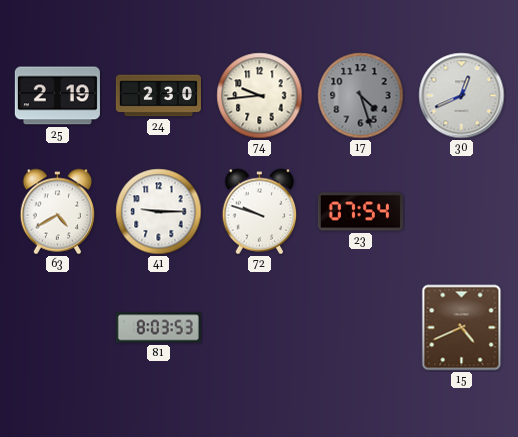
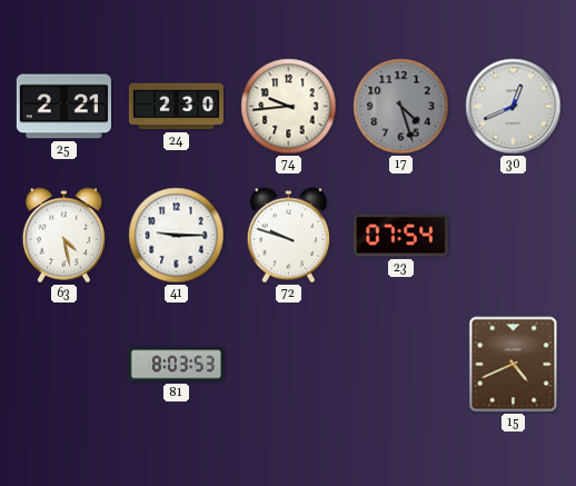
25: 2:19 -> 2:21 (63, 107)
63: 4:40 -> 4:28 (64, 236)
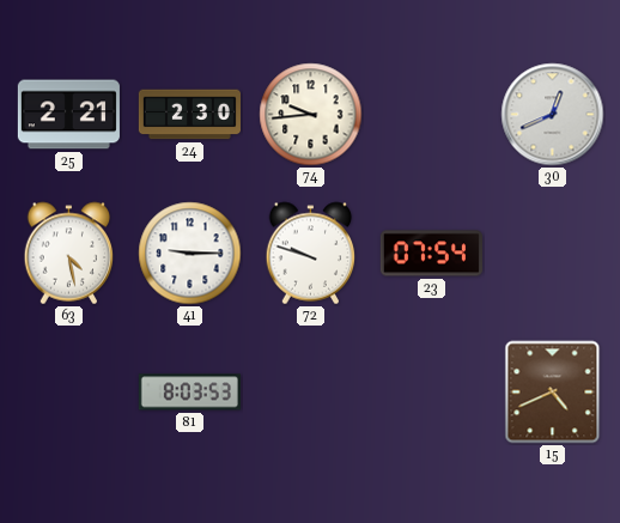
17: 4:27 -> none (401, 107)
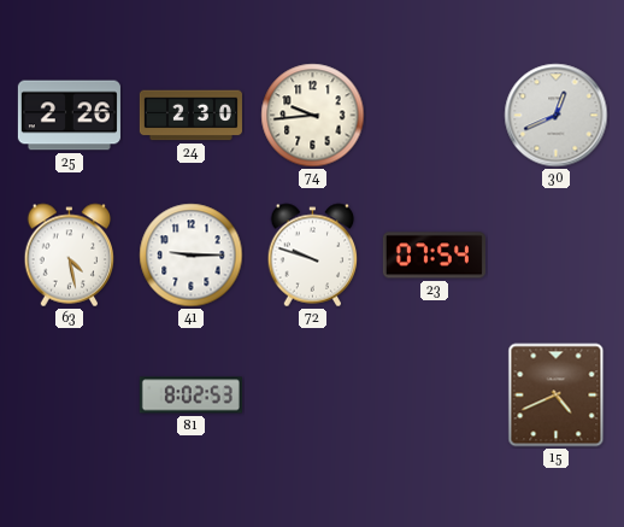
25: 2:21 -> 2:26 (69, 116)
81: 8:03 -> 8:02 (190, 396)
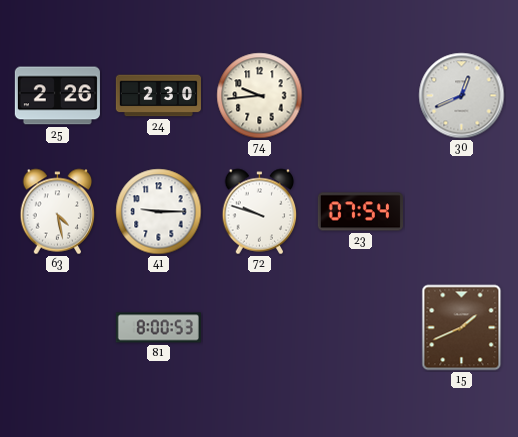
81: 8:02 -> 8:00 (158, 328)
15: 4:41 -> 1:41 (462, 328)
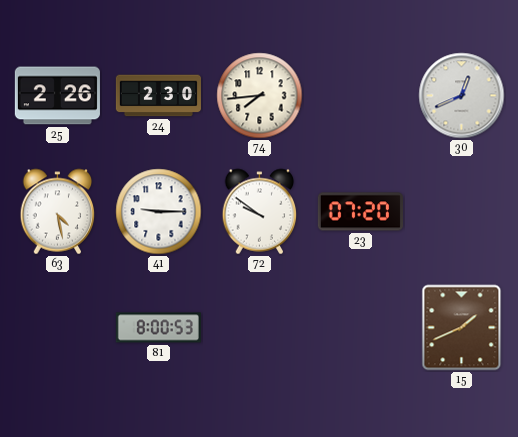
74: 9:44 -> 7:44 (260, 96)
72: 9:48 -> 9:51 (260, 212)
23: 07:54 -> 07:20 (360, 212)
